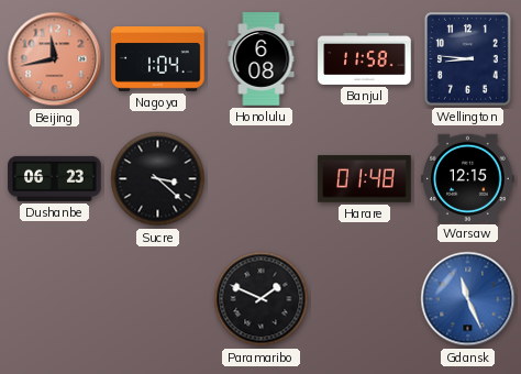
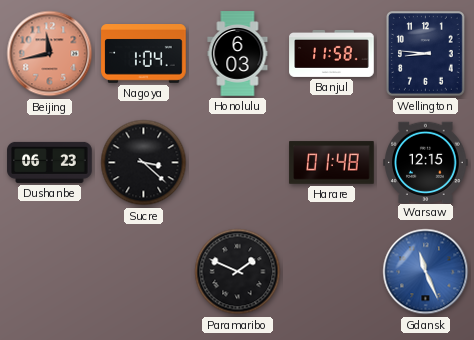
Honolulu: 6:08 -> 6:03 (238, 54)
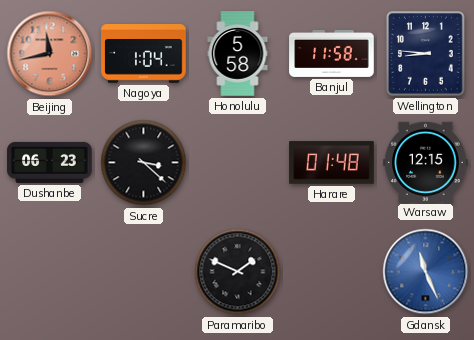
Honolulu: 6:03 -> 5:58 (238, 54)
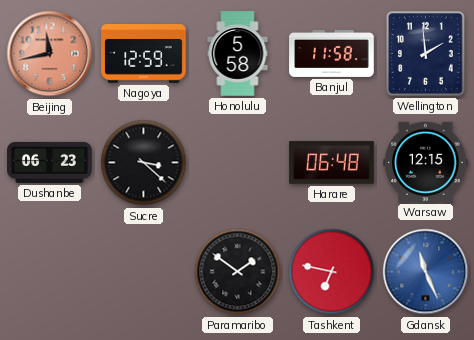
Nagoya: 1:04 -> 12:59 (144, 54)
Wellington: 8:46 -> 1:59 (426, 54)
Harare: 01:48 -> 06:48 (332, 163)
Paramaribo: 1:49 -> 1:51 (238, 272)
Tashkent: none -> 6:47 (332, 272)
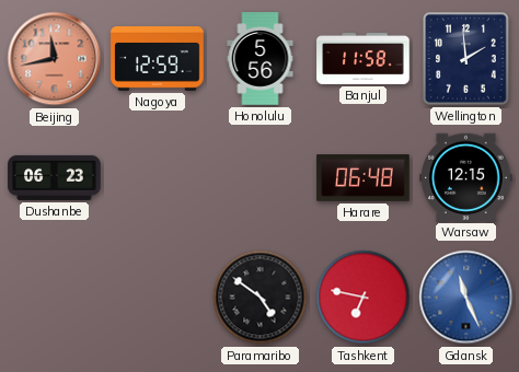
Honolulu: 5:58 -> 5:56 (261, 59)
Sucre: 3:22 -> none (144, 163)
Paramaribo: 1:51 -> 4:51 (261, 298)
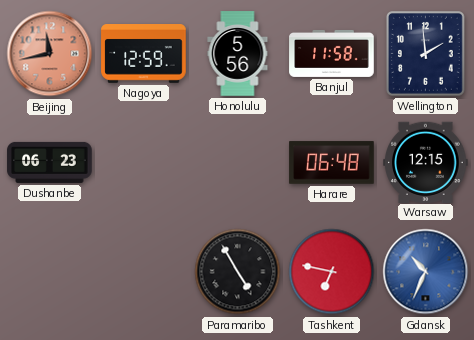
Paramaribo: 4:51 -> 4:55 (238, 272)
Gdansk: 11:26 -> 10:34 (426, 272)
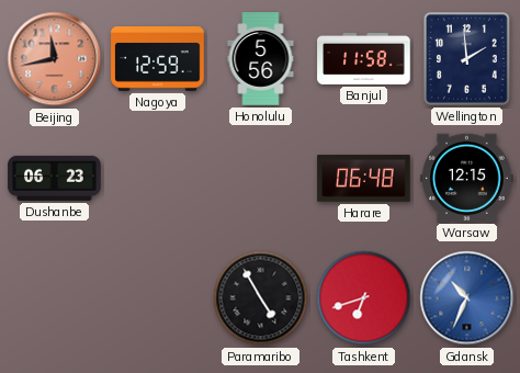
Tashkent: 6:47 -> 6:42 (364, 298)
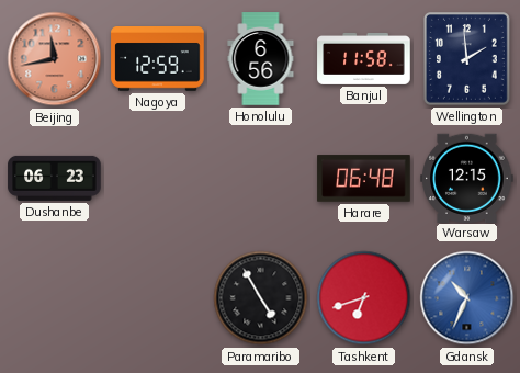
Honolulu: 5:56 -> 6:56 (261, 59)
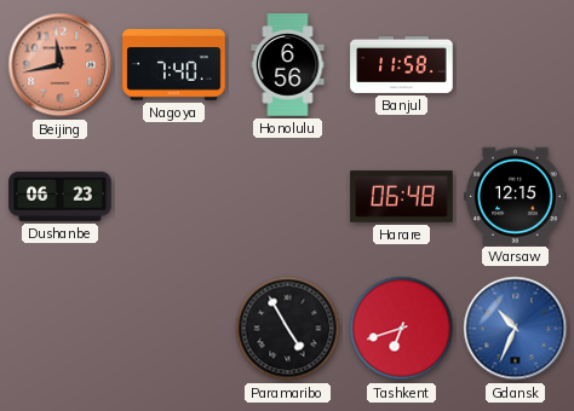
Nagoya: 12:59 -> 7:40 (174, 65)
Wellington: 1:59 -> none (467, 59)
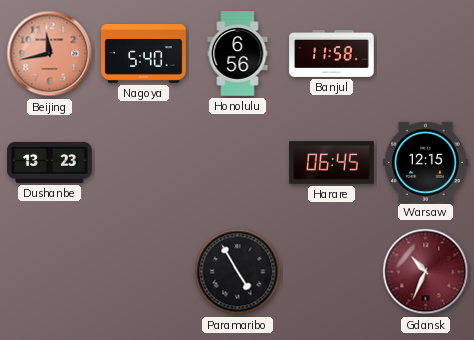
Nagoya: 7:40 -> 5:40 (144, 54)
Dushanbe: 06:23 -> 13:23 (50, 162)
Harare: 06:48 -> 06:45 (332, 163)
Tashkent: 6:42 -> none (402, 329)
Gdansk dial: blue -> burgundy (426, 272)
